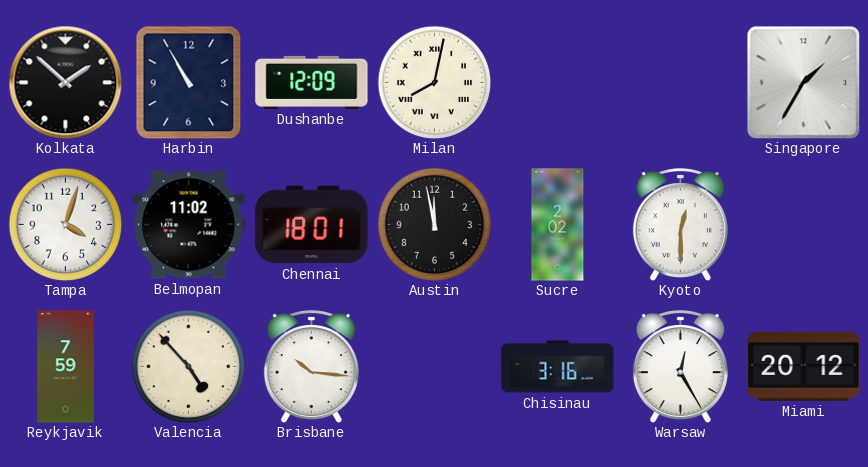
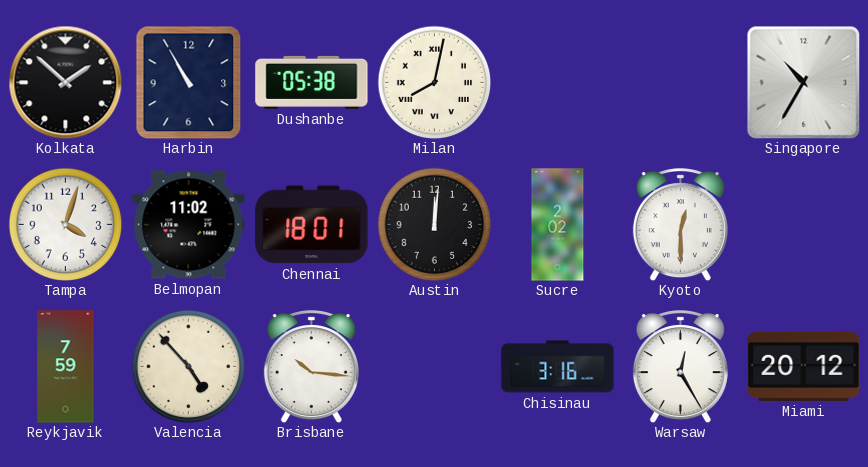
Dushanbe: 12:09 -> 05:38 (312, 82)
Singapore: 1:35 -> 10:35 (803, 82)
Austin: 11:58 -> 12:01 (434, 224)
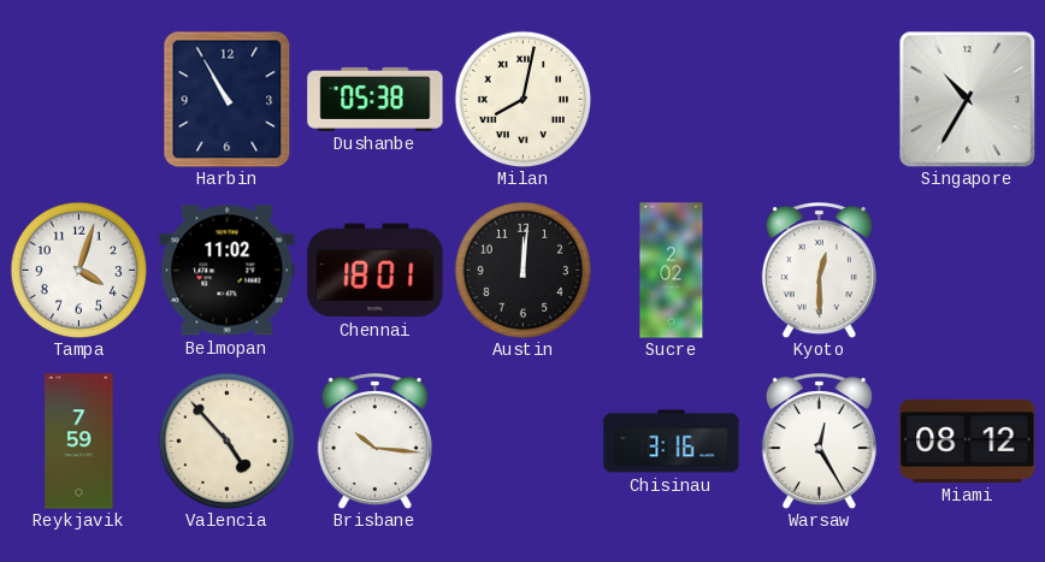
Kolkata: 1:52 -> none (65, 82)
Miami: 20:12 -> 08:12 (968, 440)
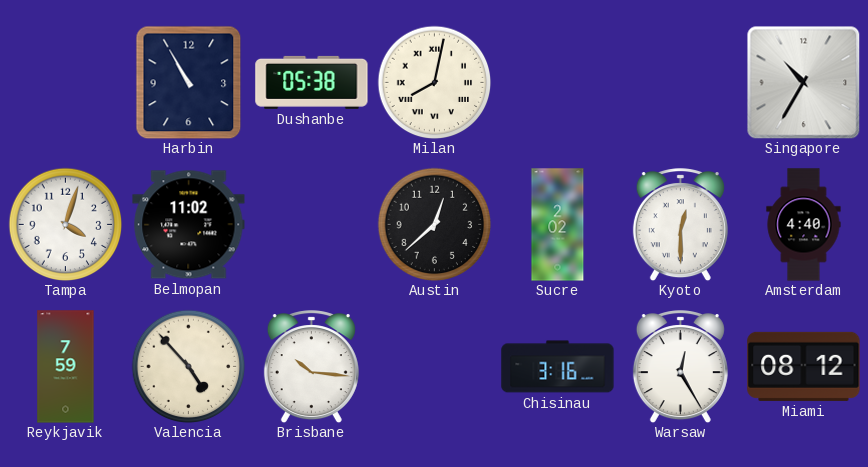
Chennai: 18:01 -> none (376, 271)
Austin: 12:01 -> 12:38 (434, 224)
Amsterdam: none -> 4:40 (804, 225)
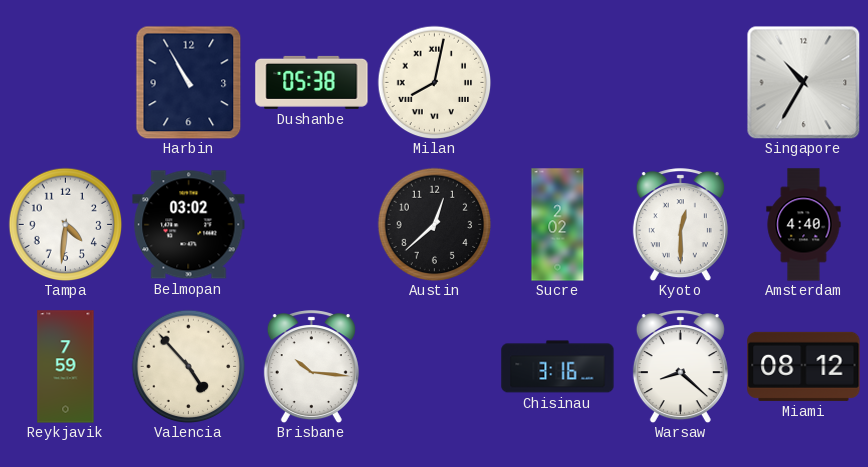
Tampa: 4:03 -> 4:31 (65, 224)
Belmopan: 11:02 -> 03:02 (189, 225)
Warsaw: 12:25 -> 8:22 (680, 367)
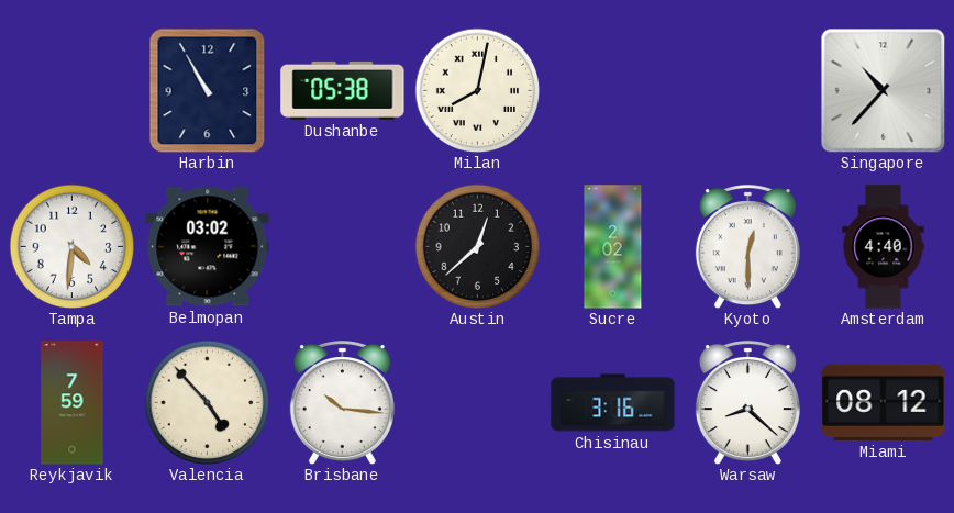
Singapore: 10:35 -> 10:37 (883, 90)
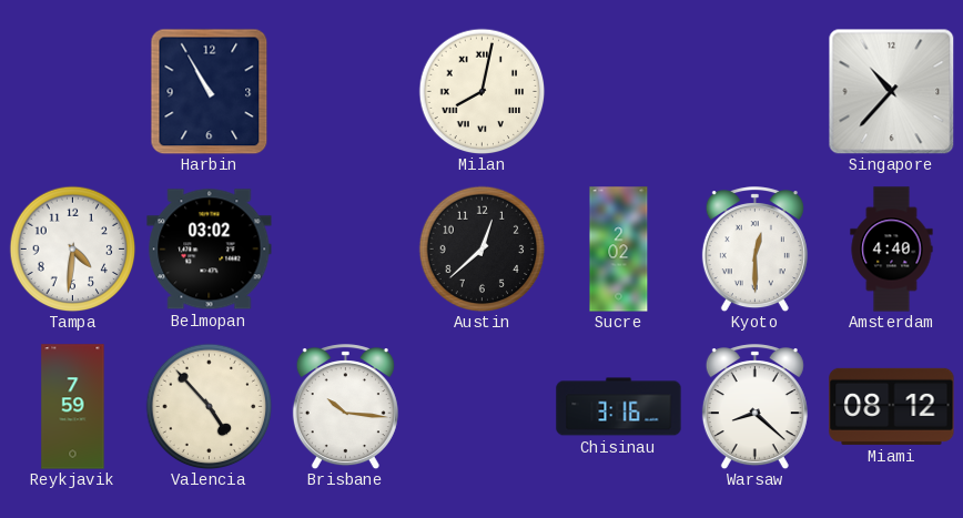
Dushanbe: 05:38 -> none (343, 90)
